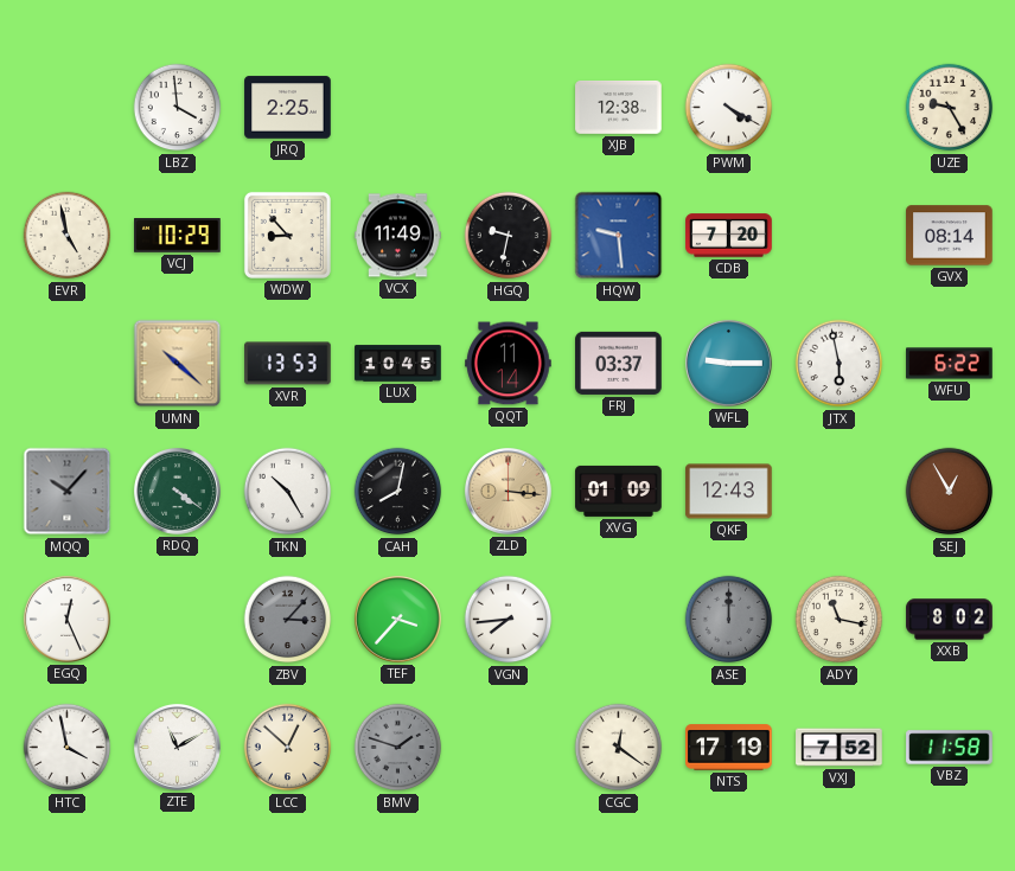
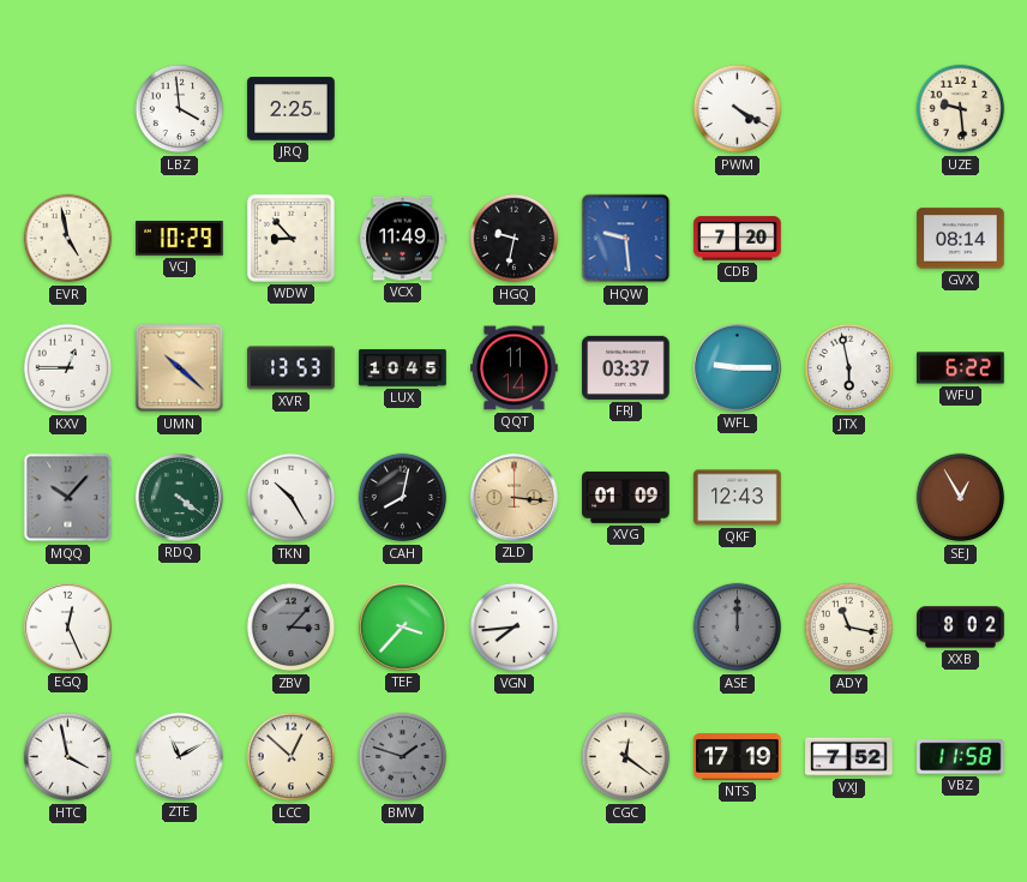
XJB: 12:38 -> none (619, 107)
UZE: 9:25 -> 9:29 (961, 109)
KXV: none -> 12:45 (68, 368)
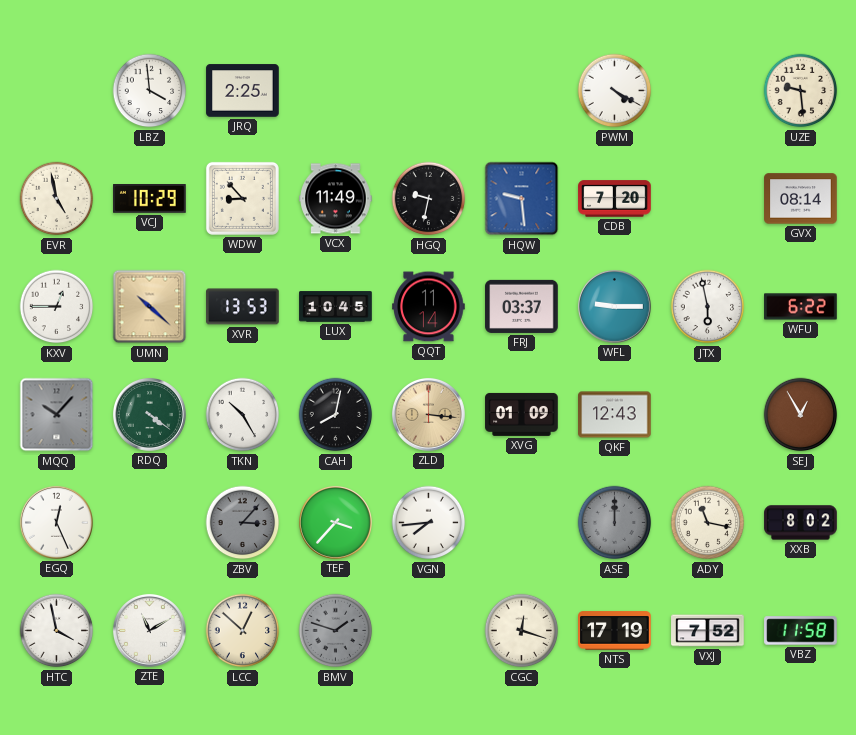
CGC: 12:21 -> 12:18 (522, 631)
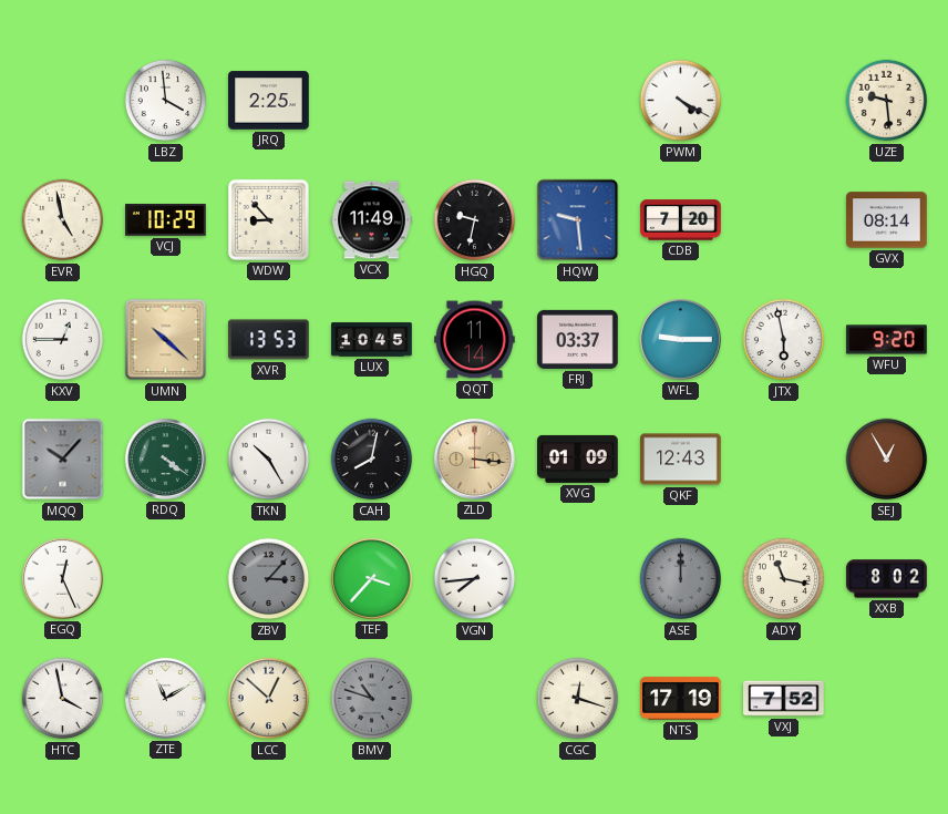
WFU: 6:22 -> 9:20 (887, 340)
BMV: 1:48 -> 10:48 (372, 699)
VBZ: 11:58 -> none (801, 631)
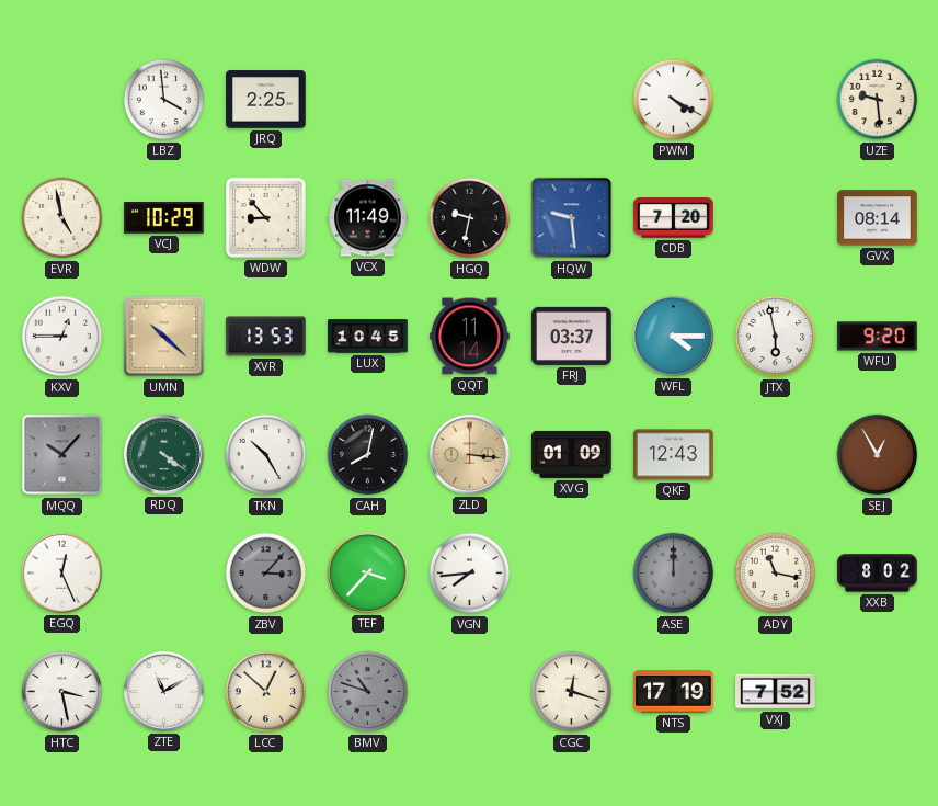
WFL: 9:15 -> 4:15 (673, 336)
HTC: 3:58 -> 3:28 (62, 692)
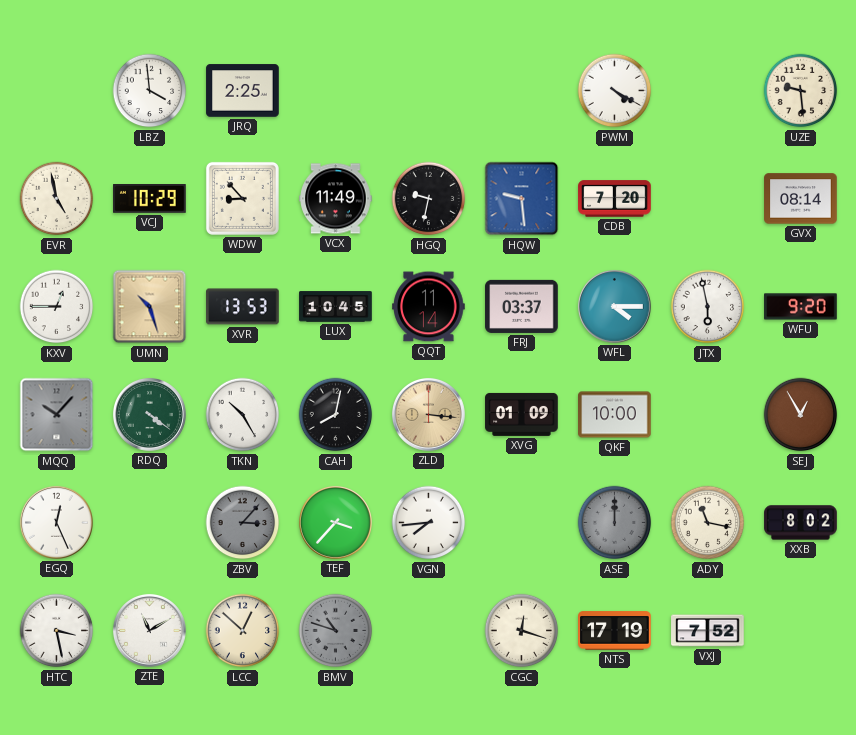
UMN: 10:22 -> 10:27 (150, 307)
QKF: 12:43 -> 10:00 (615, 415)
